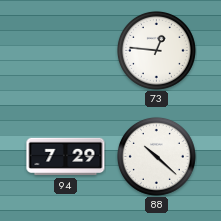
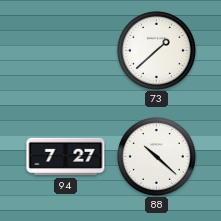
73: 12:46 -> 1:38 (156, 50)
94: 7:29 -> 7:27 (66, 157)
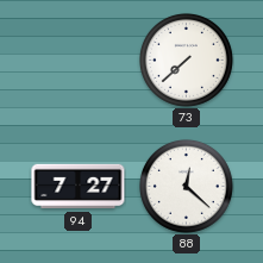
73: 1:38 -> 7:38 (186, 60)
88: 10:22 -> 12:22 (186, 186)
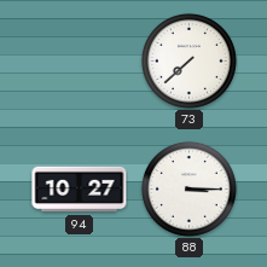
94: 7:27 -> 10:27 (80, 190)
88: 12:22 -> 3:15 (188, 188)
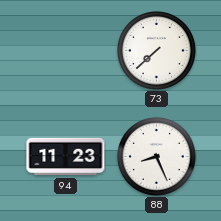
94: 10:27 -> 11:23 (66, 157)
88: 3:15 -> 8:26 (156, 156)
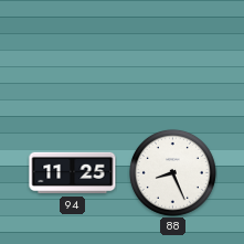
73: 7:38 -> none (156, 50)
94: 11:23 -> 11:25 (73, 173)
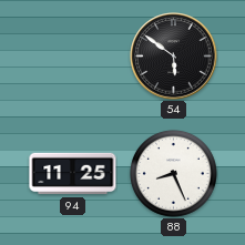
54: none -> 5:51 (174, 57)
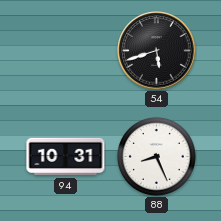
54: 5:51 -> 5:42 (157, 51)
94: 11:25 -> 10:31 (66, 157)
